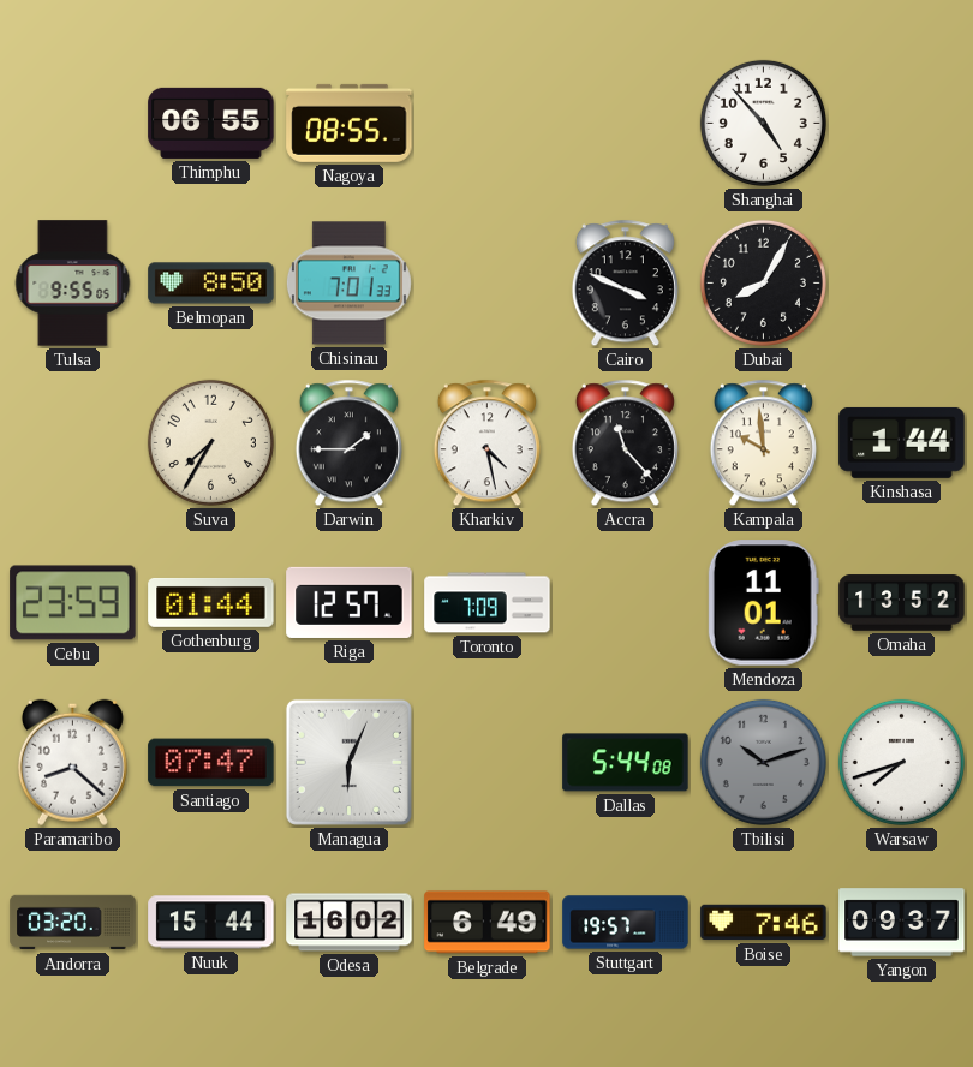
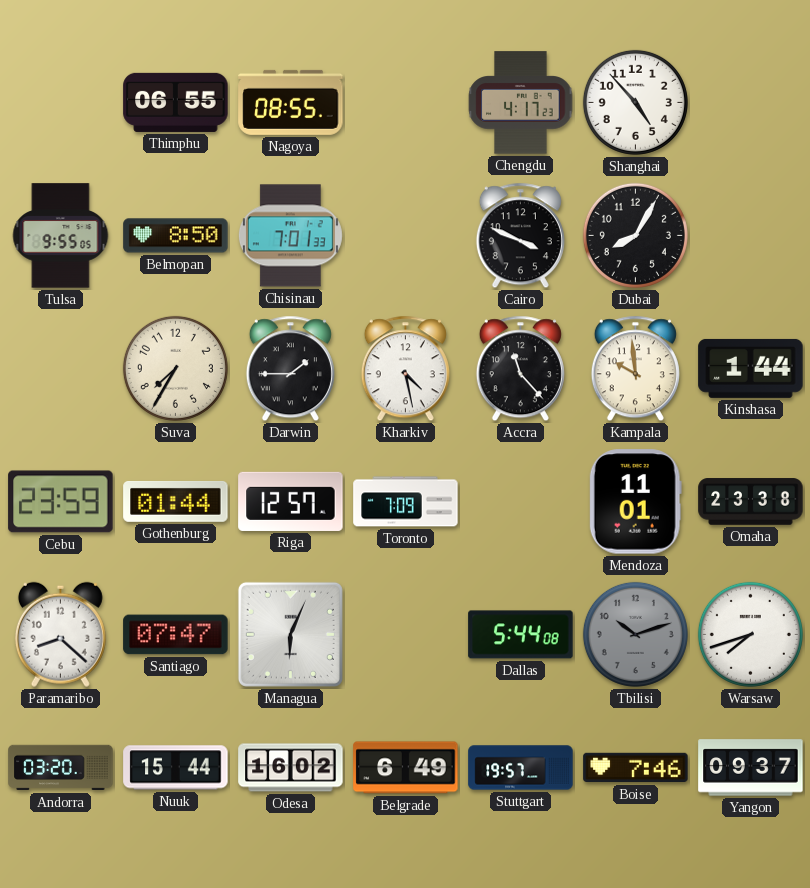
Chengdu: none -> 4:17 (521, 103)
Omaha: 13:52 -> 23:38 (751, 502)
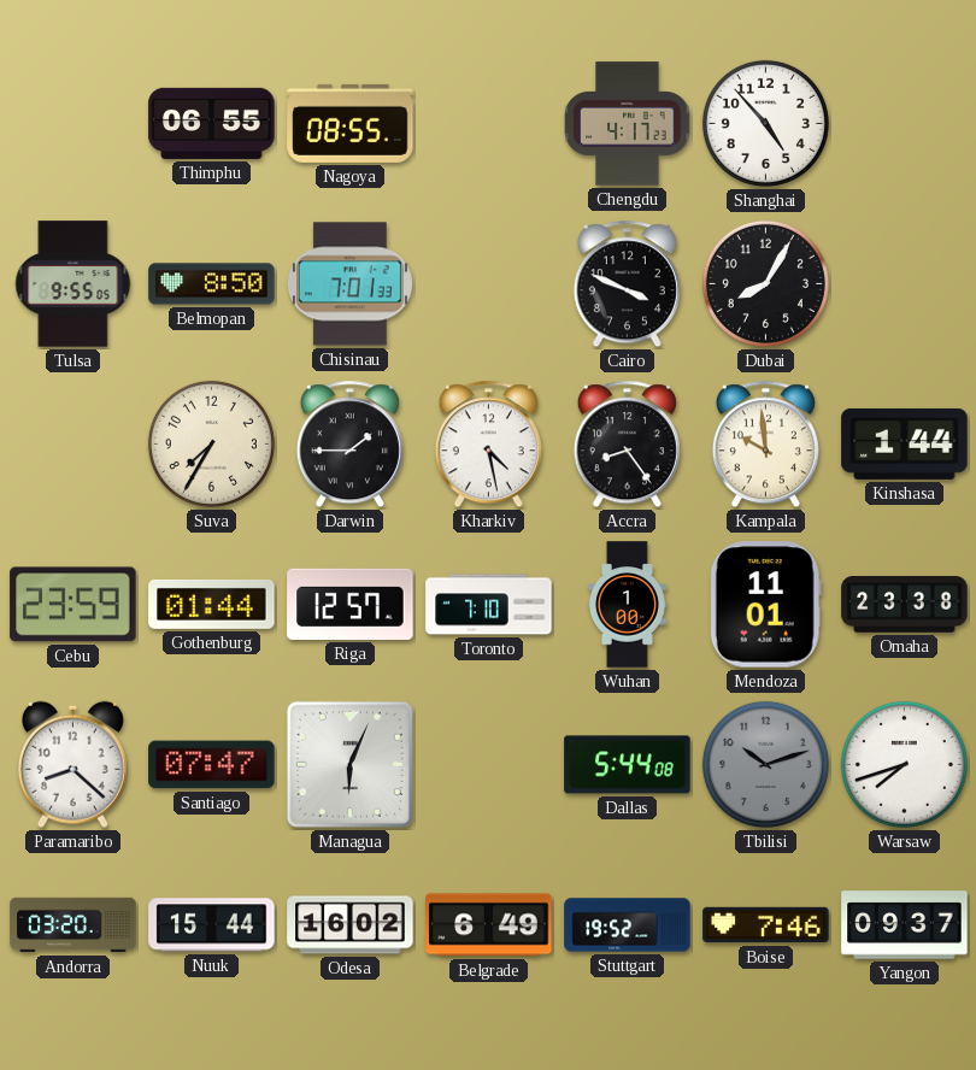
Accra: 11:23 -> 8:24 (627, 445)
Toronto: 7:09 -> 7:10 (489, 605)
Wuhan: none -> 1:00 (627, 605)
Stuttgart: 19:57 -> 19:52 (628, 925)
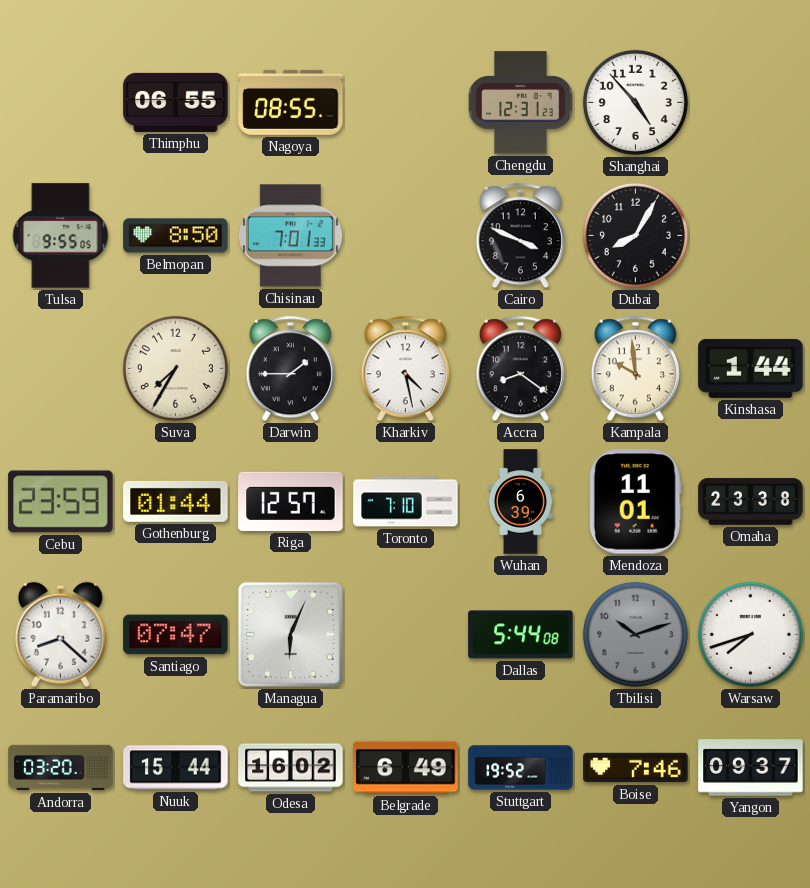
Chengdu: 4:17 -> 12:31 (521, 103)
Accra: 8:24 -> 8:21 (520, 369)
Wuhan: 1:00 -> 6:39 (520, 502)
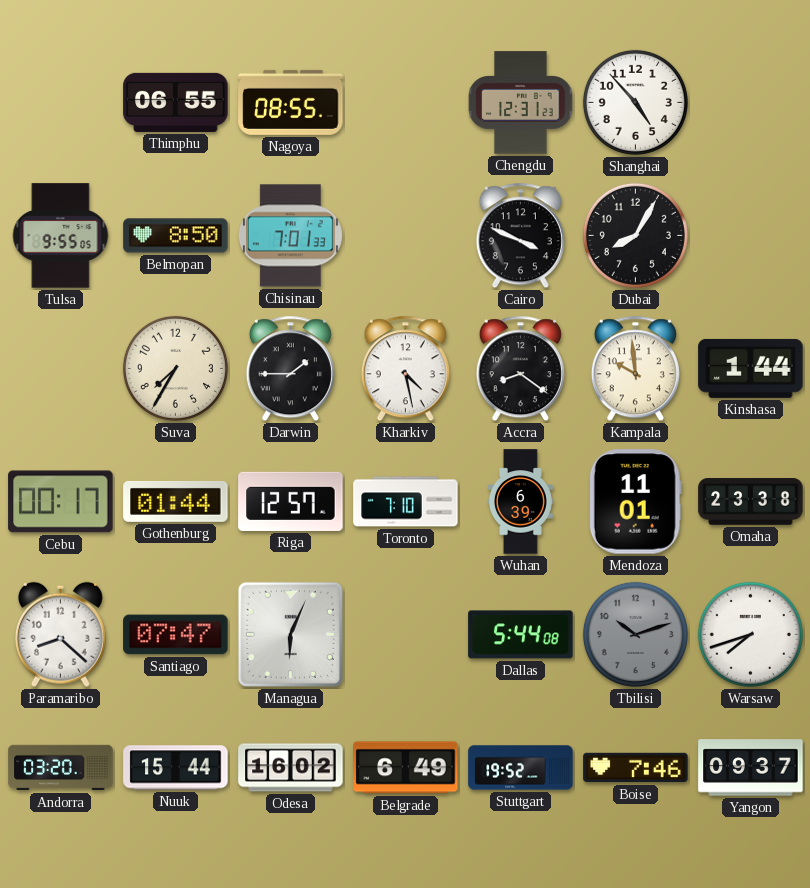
Cebu: 23:59 -> 00:17 (61, 502)
